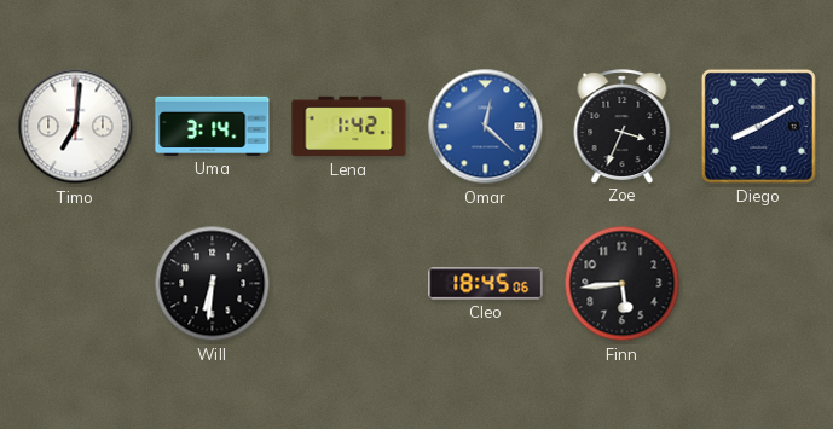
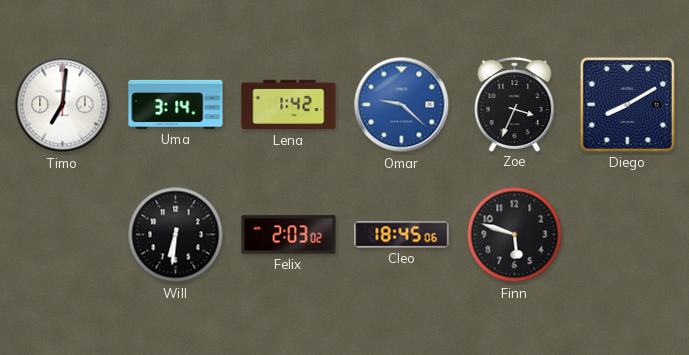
Omar: 12:22 -> 9:22 (402, 105)
Felix: none -> 2:03 (289, 235)
Finn: 5:44 -> 5:48 (515, 235)
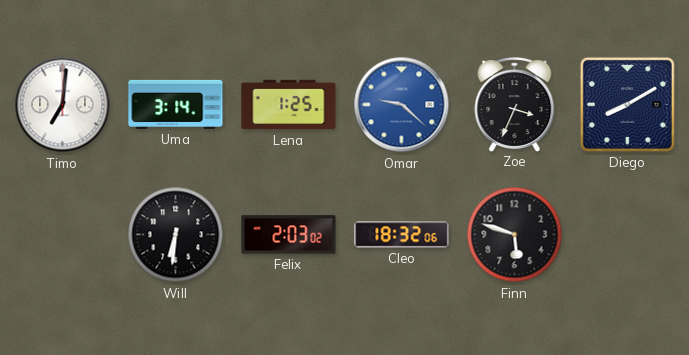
Lena: 1:42 -> 1:25 (289, 105)
Cleo: 18:45 -> 18:32 (402, 235)
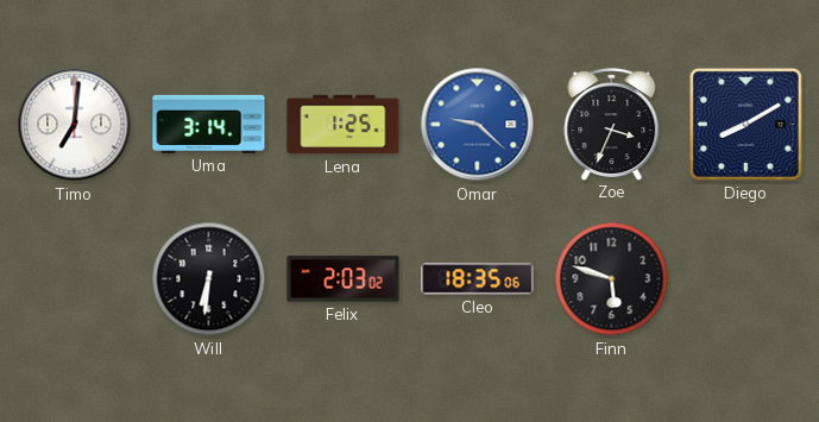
Cleo: 18:32 -> 18:35 (478, 279)
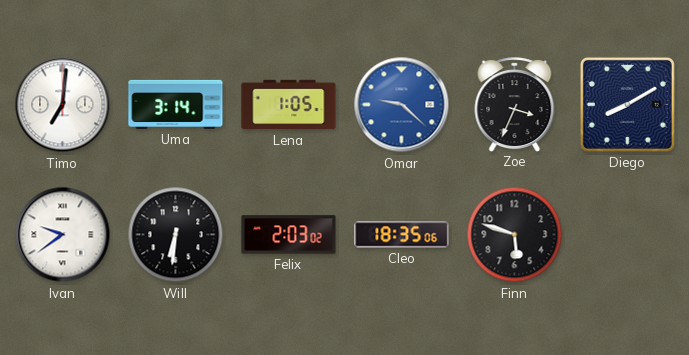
Lena: 1:25 -> 1:05 (289, 105)
Ivan: none -> 9:39 (63, 235)
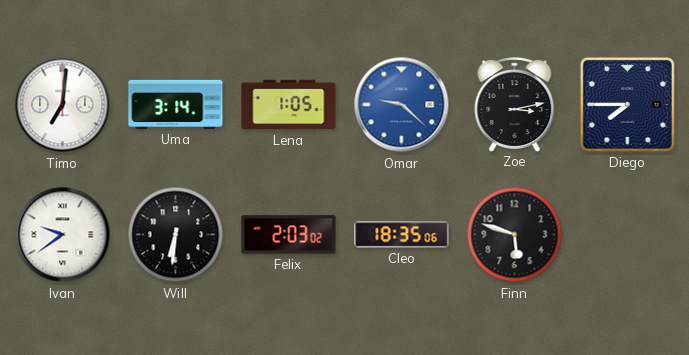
Zoe: 3:34 -> 3:13 (515, 104)
Diego: 8:10 -> 7:45 (627, 104)
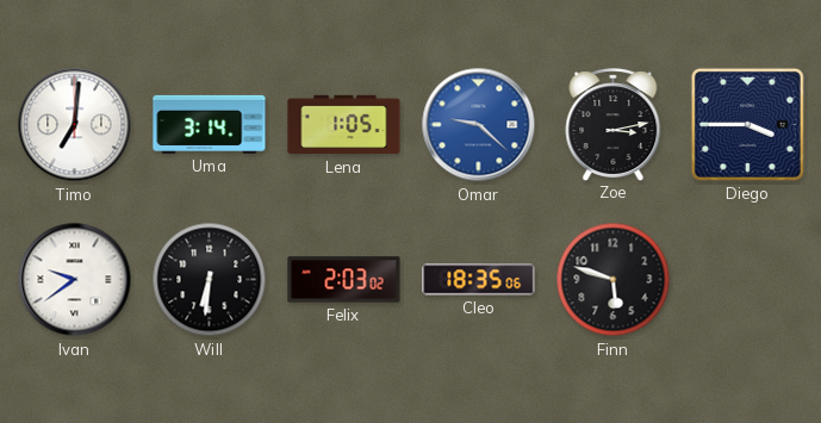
Diego: 7:45 -> 3:45 (747, 124)
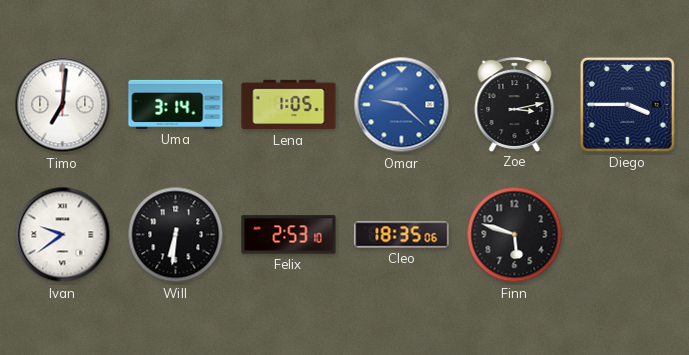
Felix: 2:03 -> 2:53 (289, 235)
